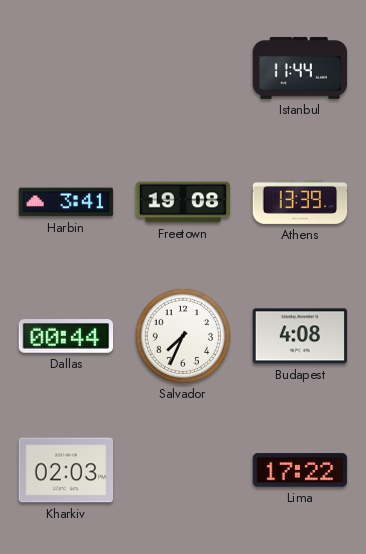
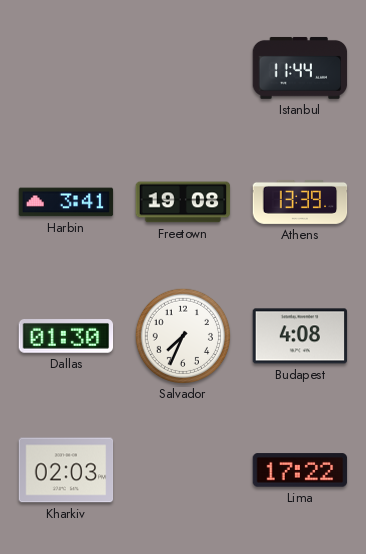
Dallas: 00:44 -> 01:30 (66, 337)
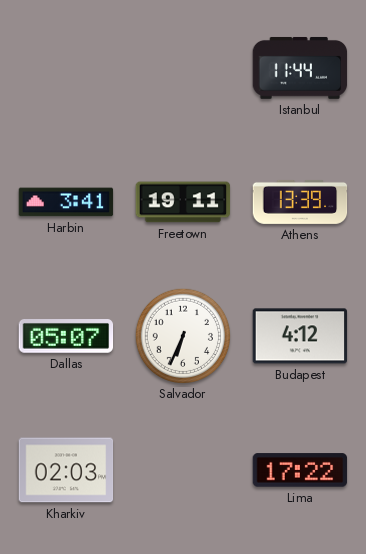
Freetown: 19:08 -> 19:11 (183, 202)
Dallas: 01:30 -> 05:07 (66, 337)
Salvador: 7:34 -> 6:34 (182, 335)
Budapest: 4:08 -> 4:12 (300, 336)
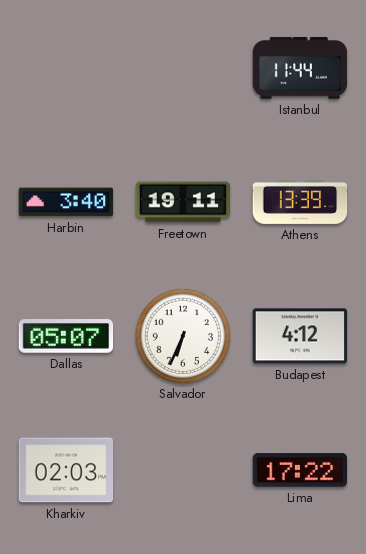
Harbin: 3:41 -> 3:40 (66, 202)
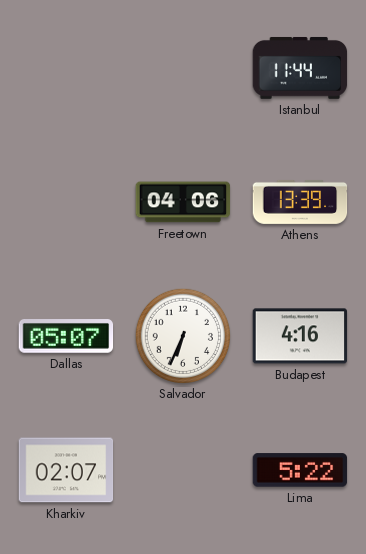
Harbin: 3:40 -> none (66, 202)
Freetown: 19:11 -> 04:06 (183, 202)
Budapest: 4:12 -> 4:16 (300, 336)
Kharkiv: 02:03 -> 02:07 (66, 470)
Lima: 17:22 -> 5:22 (300, 470)
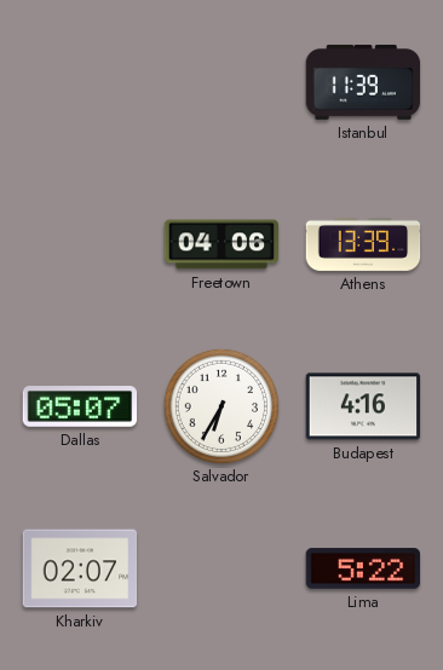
Istanbul: 11:44 -> 11:39 (363, 82)
Salvador: 6:34 -> 6:35 (220, 405)
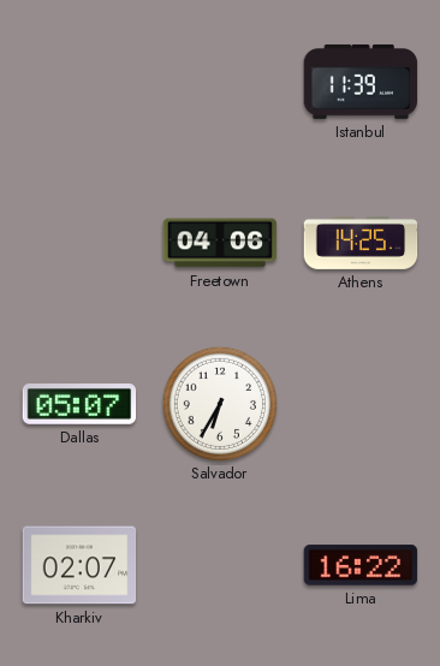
Athens: 13:39 -> 14:25 (361, 243)
Budapest: 4:16 -> none (363, 406)
Lima: 5:22 -> 16:22 (361, 565)
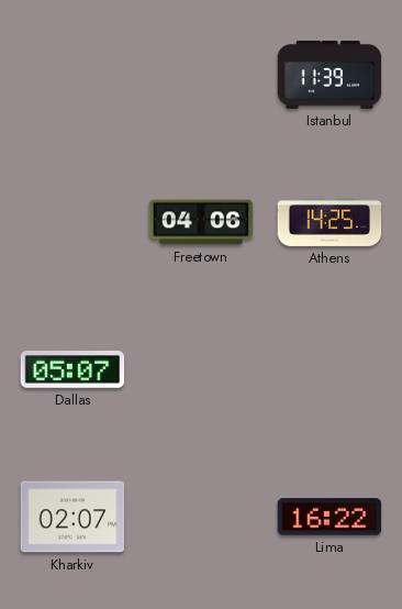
Salvador: 6:35 -> none (219, 403)
